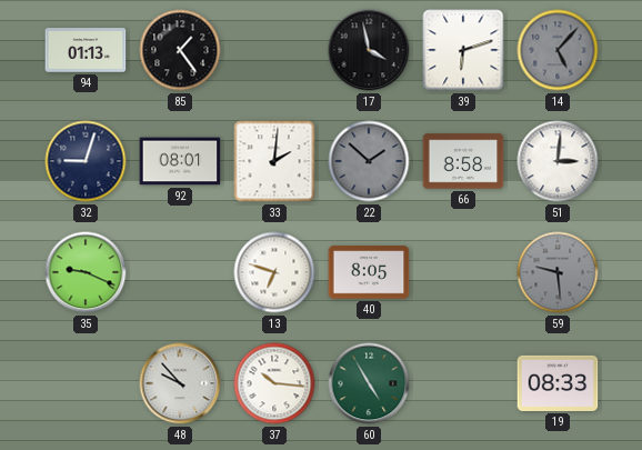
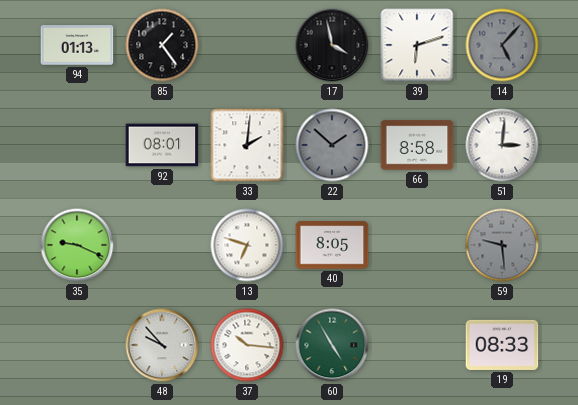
32: 9:03 -> none (86, 161)
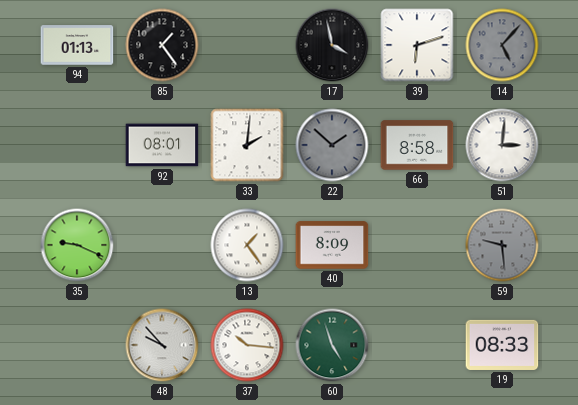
13: 6:48 -> 1:24 (247, 245)
40: 8:05 -> 8:09 (332, 245)
60: 4:55 -> 4:57 (332, 345)
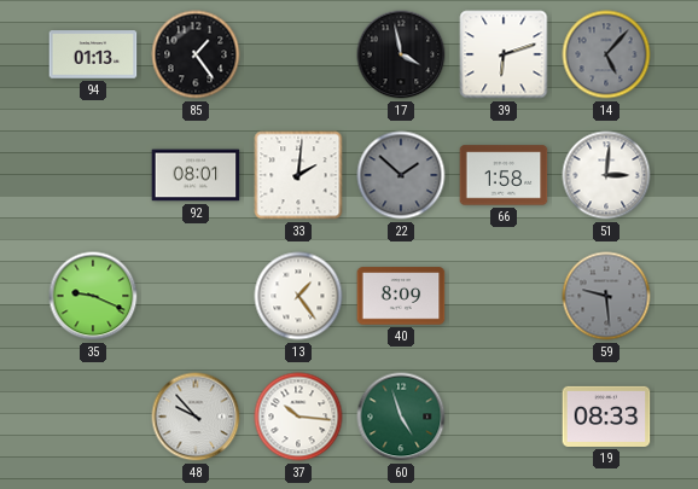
66: 8:58 -> 1:58 (504, 175)
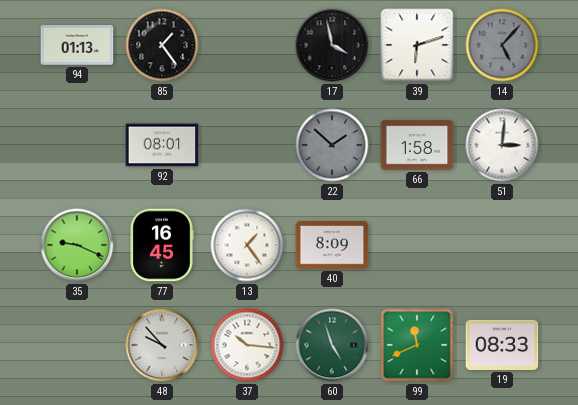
33: 2:01 -> none (298, 175)
77: none -> 16:45 (162, 245)
59: 9:29 -> none (606, 296)
99: none -> 11:41 (417, 345)
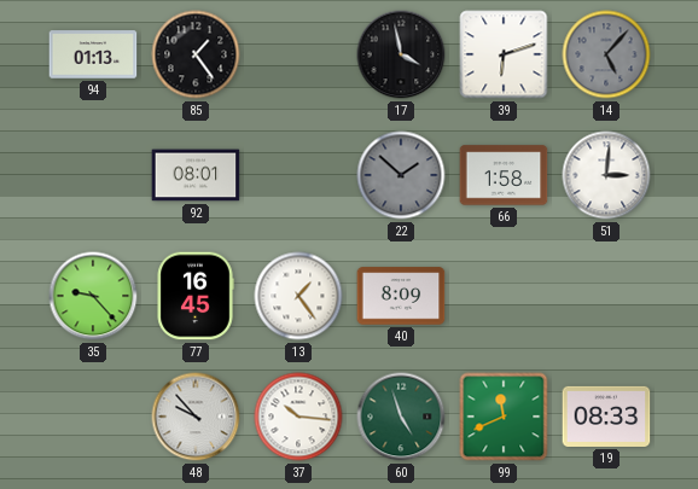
35: 9:19 -> 9:23 (93, 296)
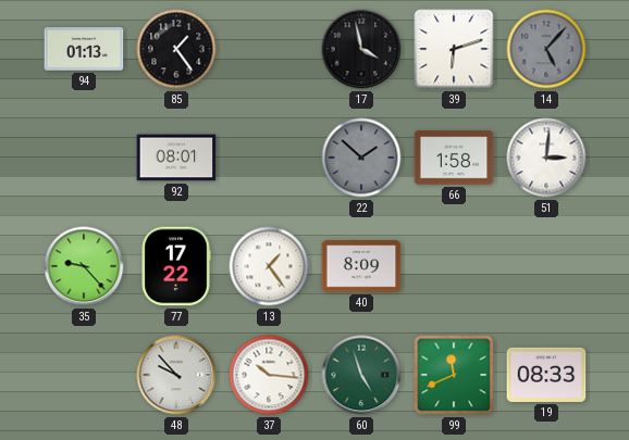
77: 16:45 -> 17:22 (176, 266)
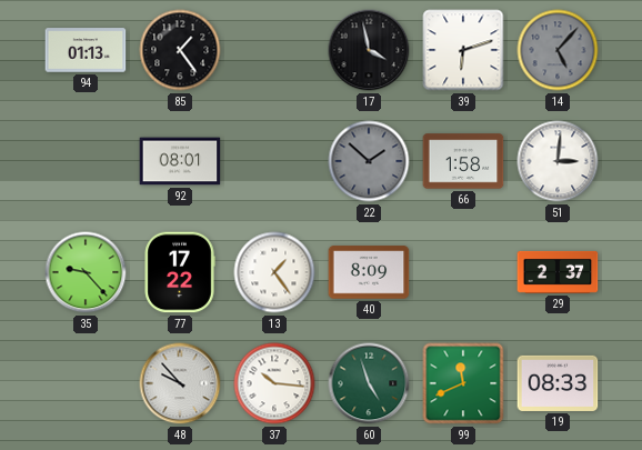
29: none -> 2:37 (558, 272)
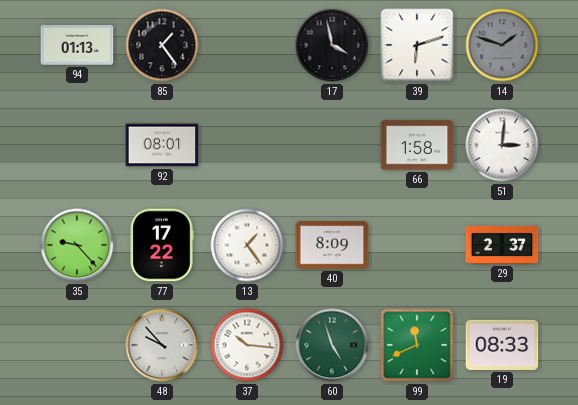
14: 5:07 -> 1:48 (502, 45)
22: 1:52 -> none (369, 161)
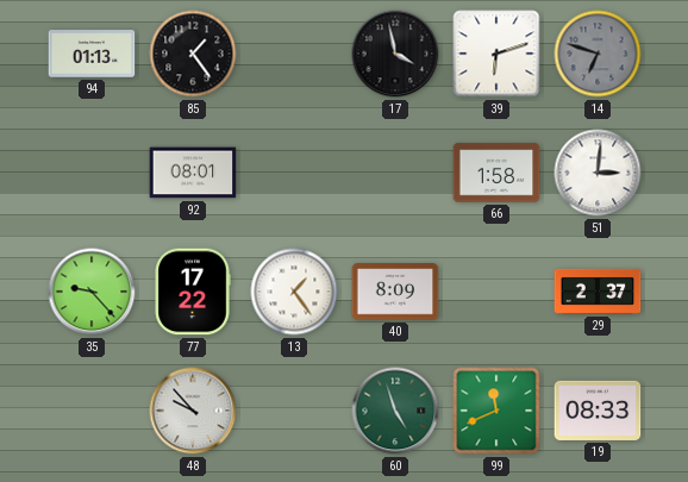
14: 1:48 -> 6:48 (598, 54)
37: 10:16 -> none (247, 345)
